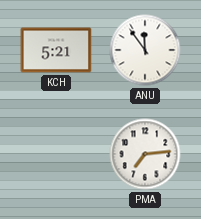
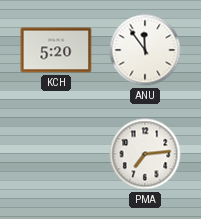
KCH: 5:21 -> 5:20 (56, 50)
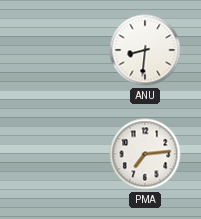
KCH: 5:20 -> none (56, 50)
ANU: 11:54 -> 8:31 (145, 50)
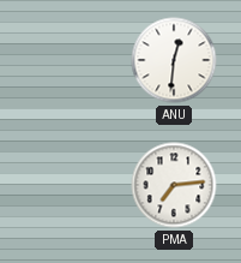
ANU: 8:31 -> 12:31 (174, 60)
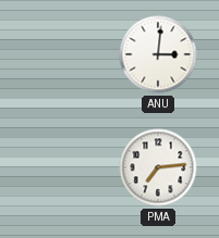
ANU: 12:31 -> 3:01 (158, 54)
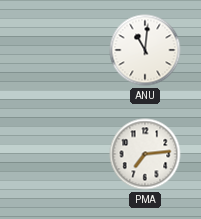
ANU: 3:01 -> 11:01 (145, 50)
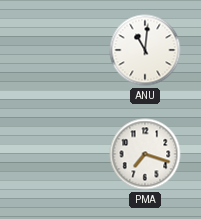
PMA: 7:14 -> 7:18 (145, 154)
